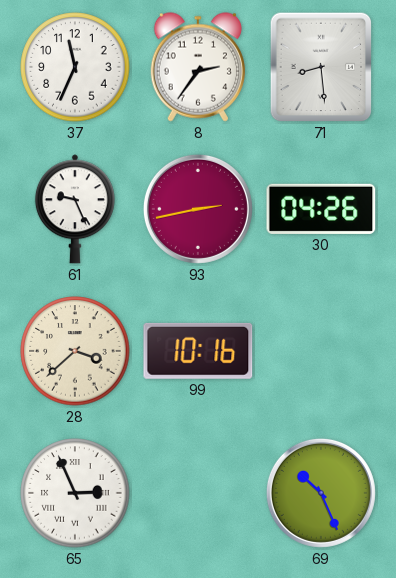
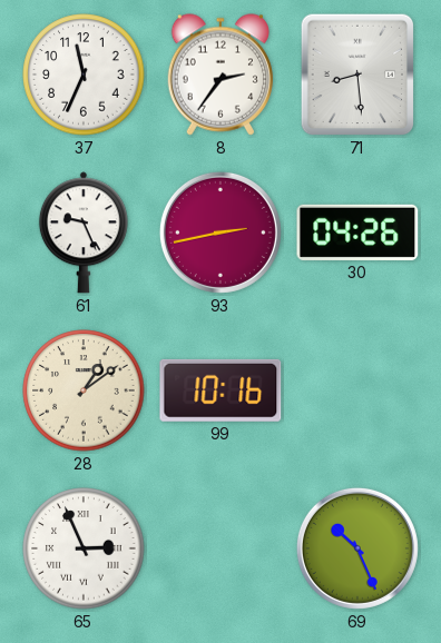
28: 3:38 -> 1:09 (84, 390)
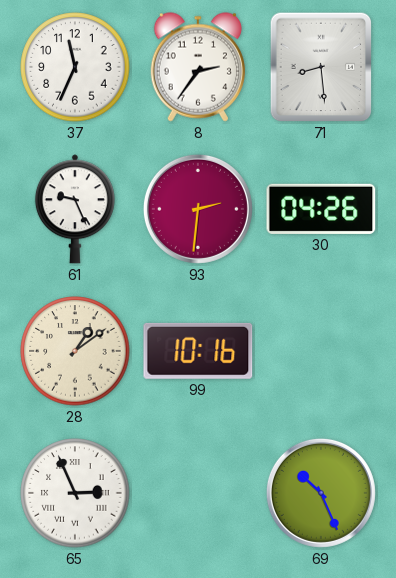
93: 2:43 -> 2:31 (198, 209)
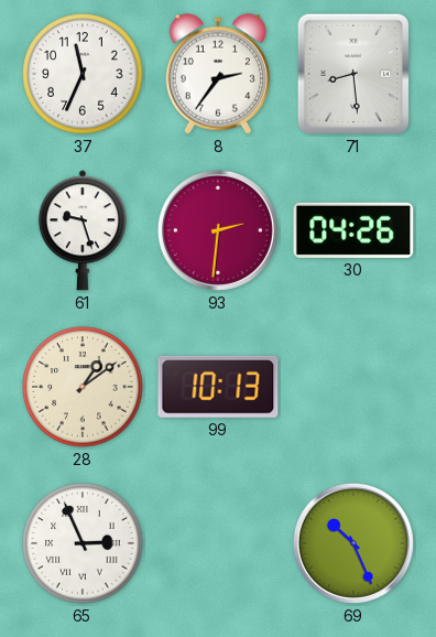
61: 9:26 -> 9:27 (83, 230)
99: 10:16 -> 10:13 (218, 387)
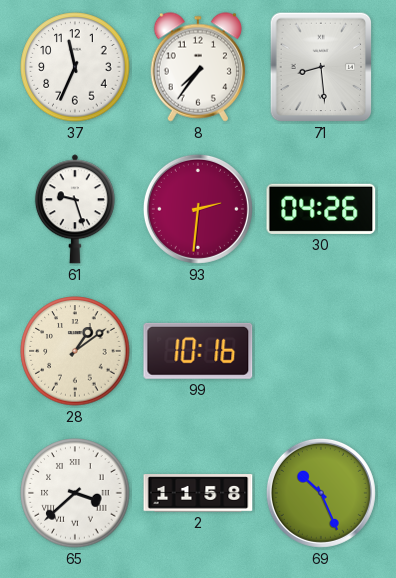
8: 2:36 -> 7:36 (197, 67)
99: 10:13 -> 10:16 (198, 351)
65: 2:56 -> 3:38 (75, 493)
2: none -> 11:58 (198, 493)
